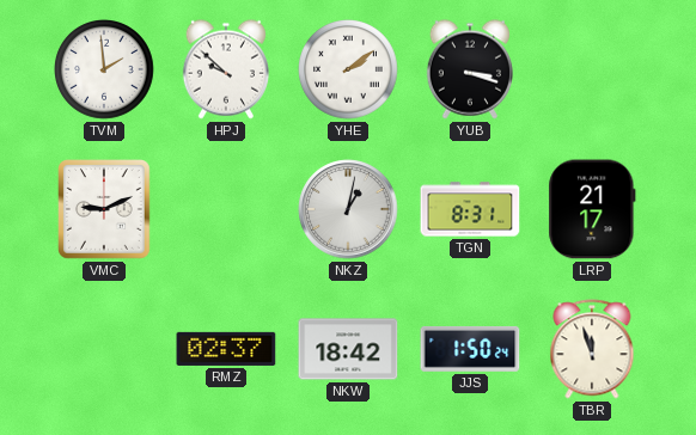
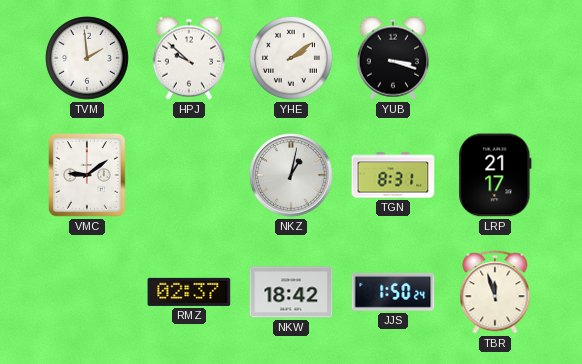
VMC: 9:11 -> 9:09 (88, 176)
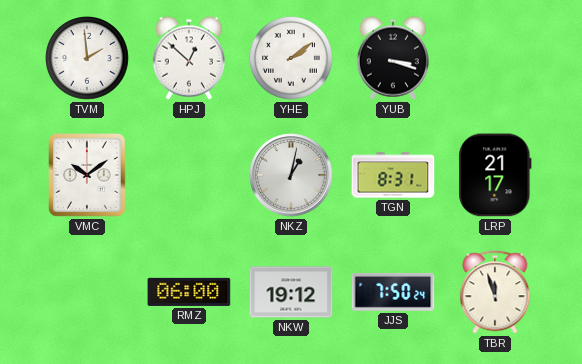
HPJ: 9:52 -> 12:52 (189, 58)
VMC: 9:09 -> 10:09 (88, 176)
RMZ: 02:37 -> 06:00 (189, 292)
NKW: 18:42 -> 19:12 (291, 292)
JJS: 1:50 -> 7:50 (393, 292)
